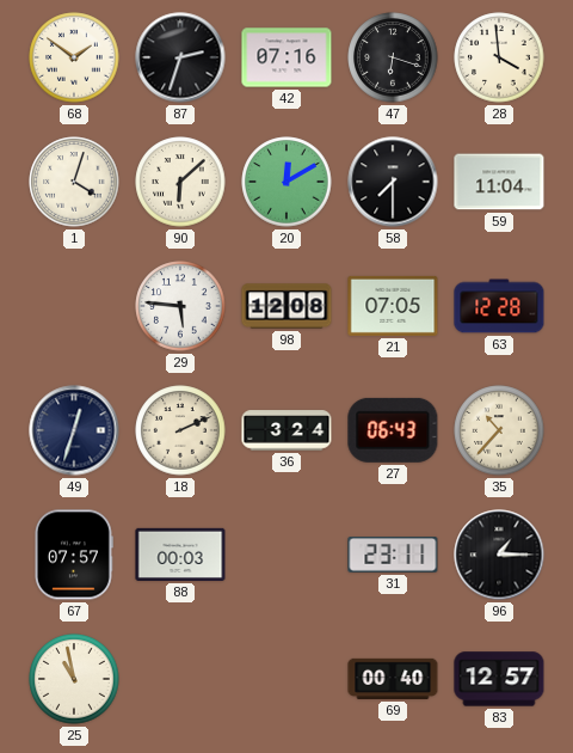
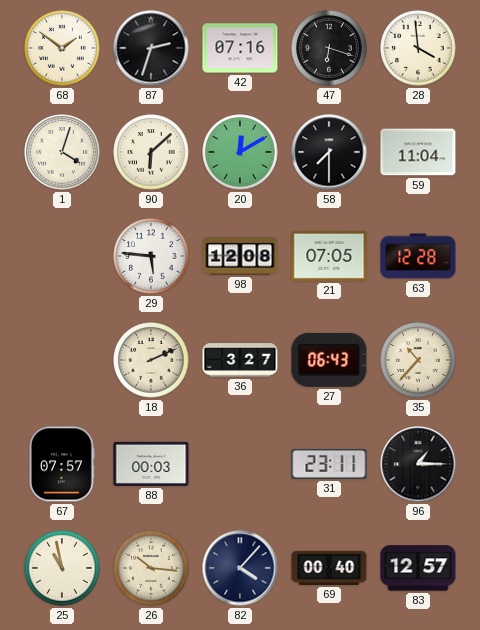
49: 12:33 -> none (74, 430)
36: 3:24 -> 3:27 (240, 360)
26: none -> 10:16 (151, 568)
82: none -> 4:07 (240, 568)
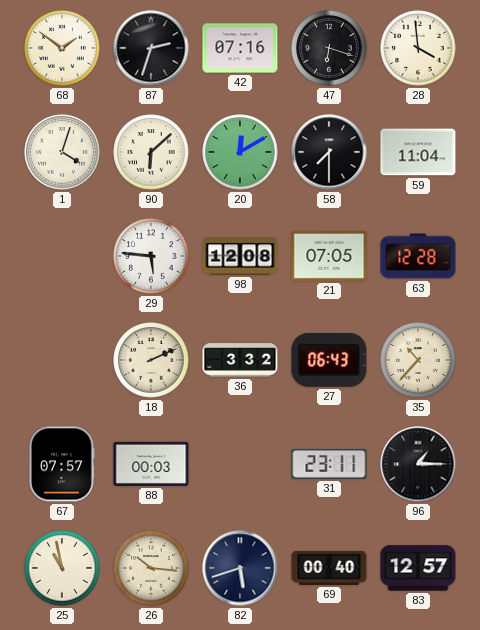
36: 3:27 -> 3:32 (240, 360)
82: 4:07 -> 5:42 (240, 568)
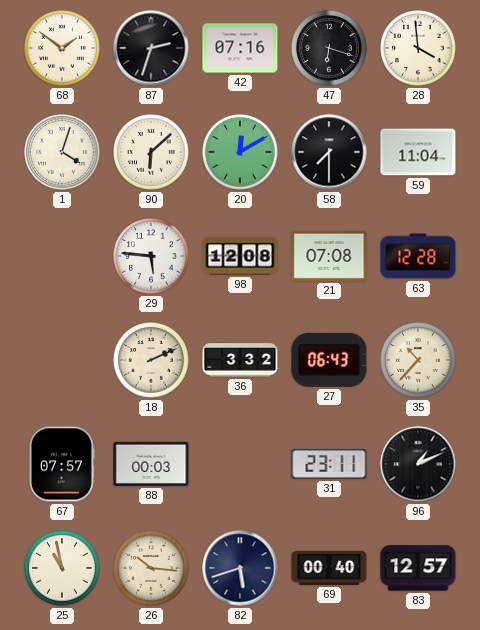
21: 07:05 -> 07:08 (329, 256)
96: 1:15 -> 1:11 (418, 464)
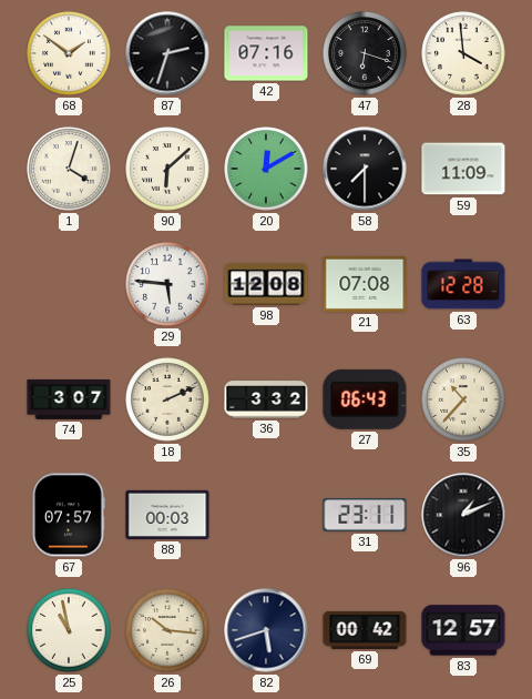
59: 11:04 -> 11:09 (463, 169)
74: none -> 3:07 (69, 399)
69: 00:40 -> 00:42 (365, 630)
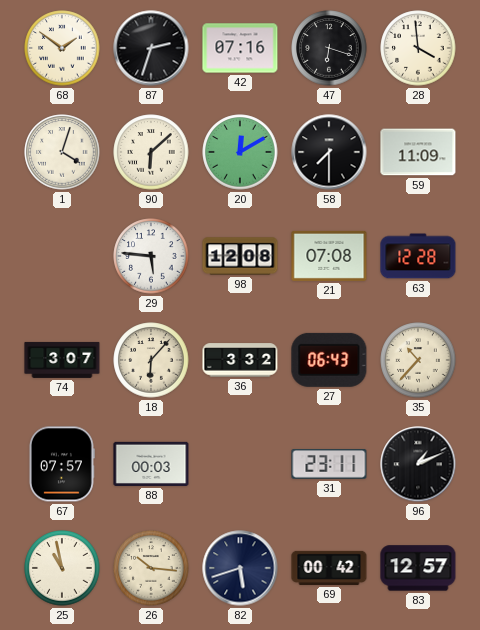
18: 2:11 -> 6:07 (151, 360)
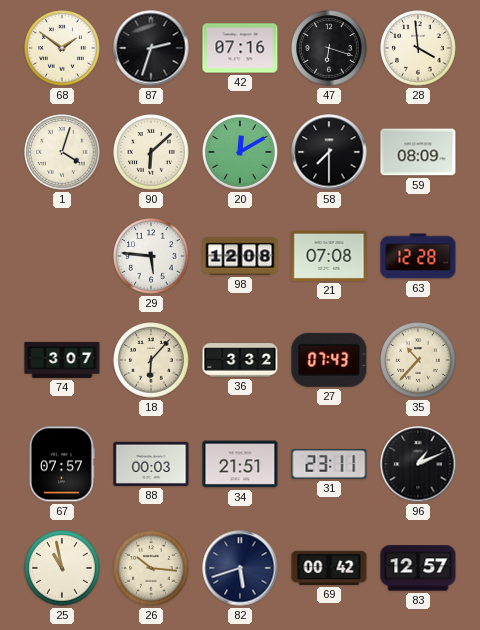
59: 11:09 -> 08:09 (418, 152)
27: 06:43 -> 07:43 (329, 360)
34: none -> 21:51 (240, 464)
